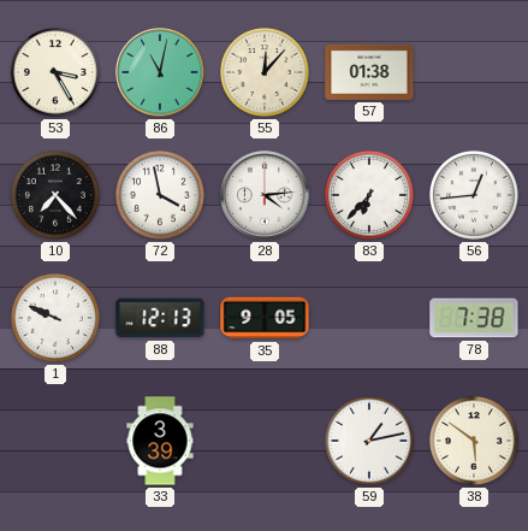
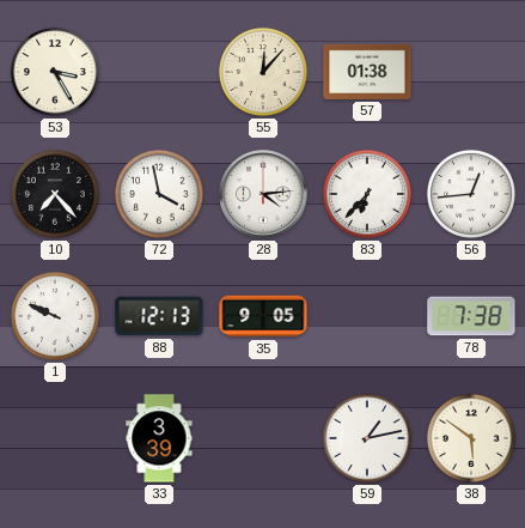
86: 11:02 -> none (160, 72)
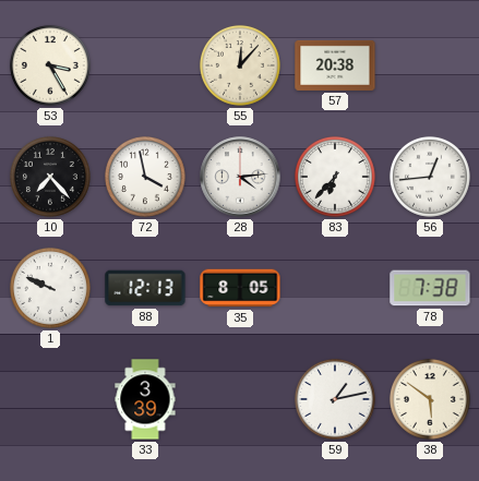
57: 01:38 -> 20:38 (335, 65)
35: 9:05 -> 8:05 (240, 288)
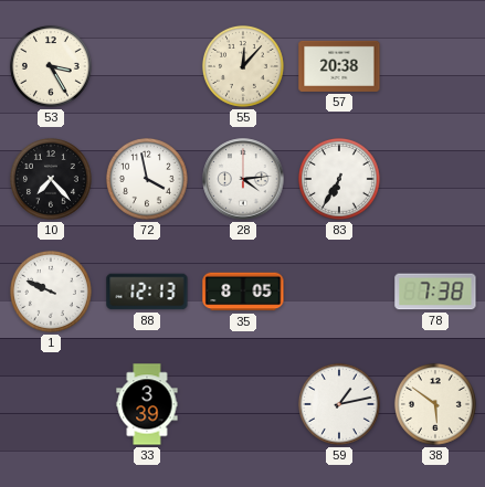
83: 6:37 -> 6:35 (339, 179)
56: 12:44 -> none (430, 177)
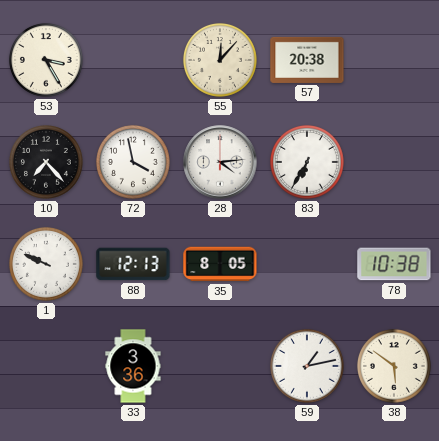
78: 7:38 -> 10:38 (394, 264)
33: 3:39 -> 3:36 (133, 366)
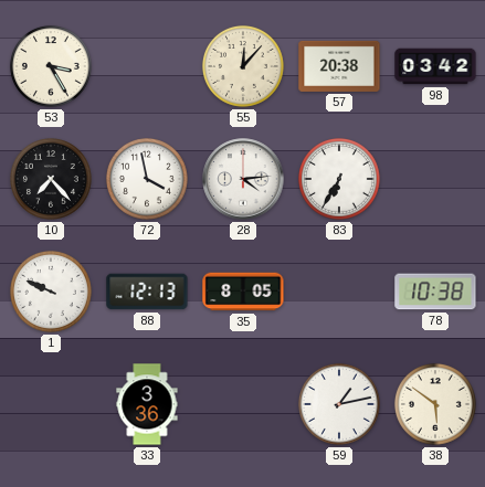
98: none -> 03:42 (435, 66)
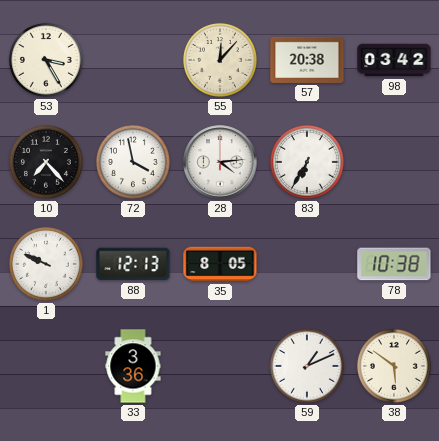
59: 1:13 -> 1:11 (307, 366)
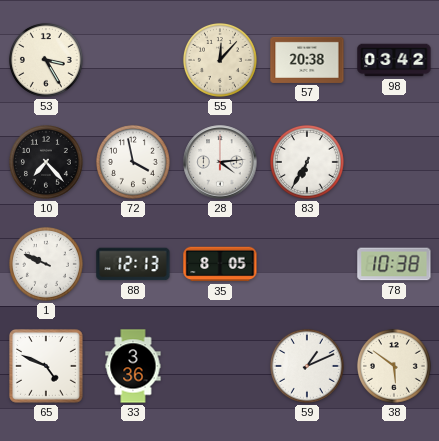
65: none -> 4:49 (47, 367)
